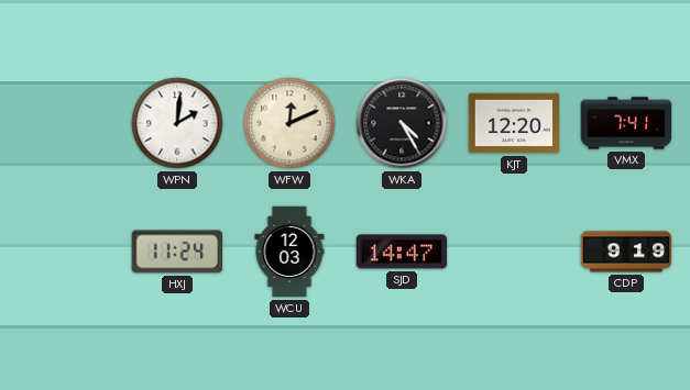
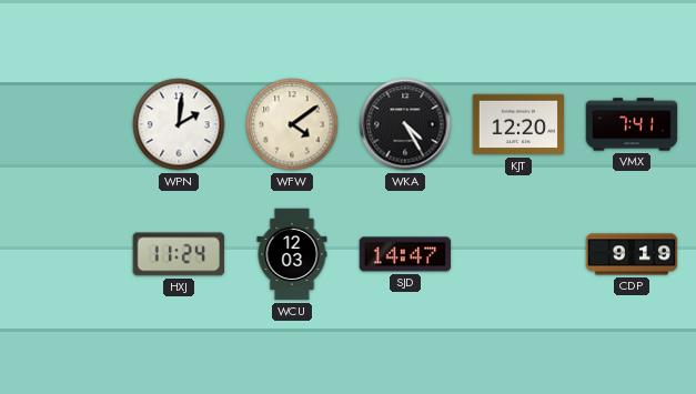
WFW: 12:11 -> 4:09 (292, 124)
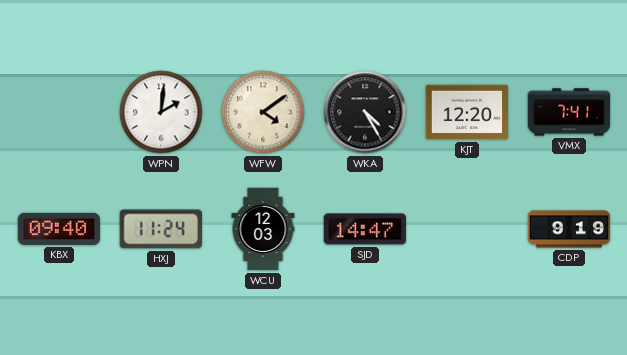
KBX: none -> 09:40 (59, 229)
